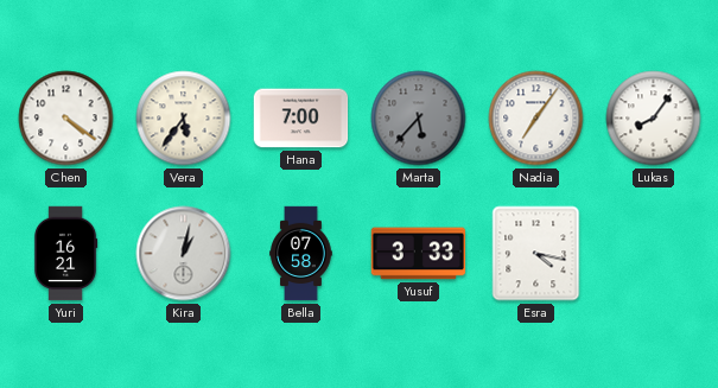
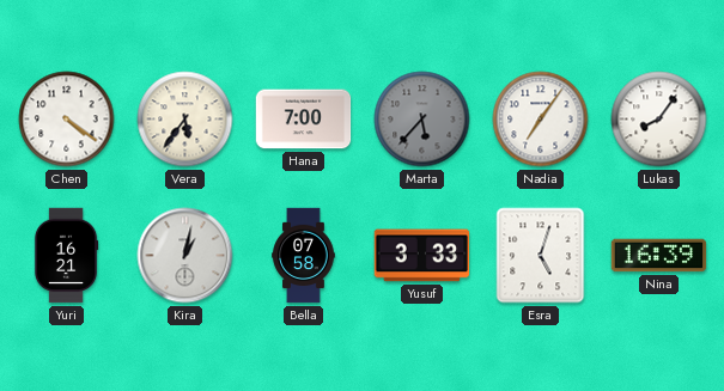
Esra: 4:17 -> 5:03 (541, 256)
Nina: none -> 16:39 (659, 256)
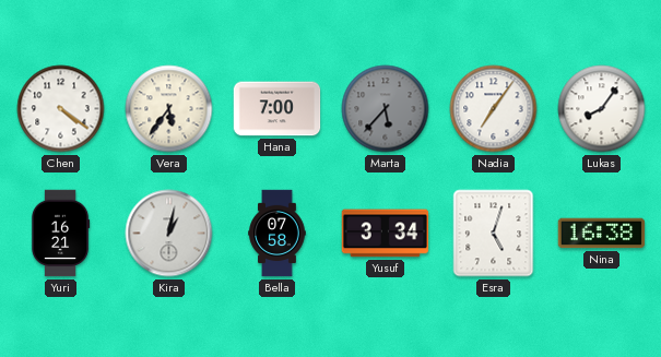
Yusuf: 3:33 -> 3:34 (386, 234)
Nina: 16:39 -> 16:38 (602, 234)
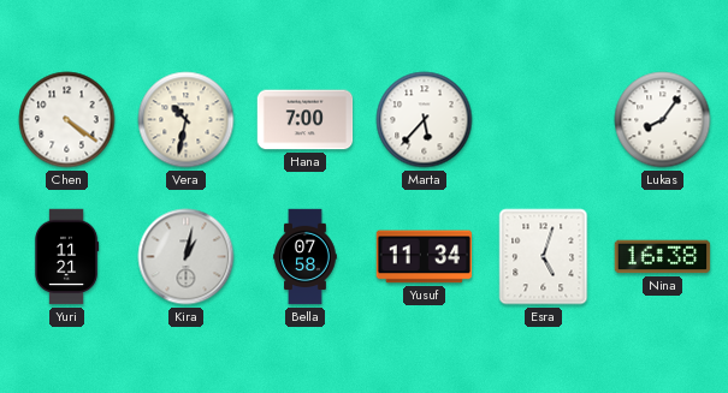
Vera: 5:36 -> 10:32 (187, 120)
Marta dial: grey -> white (425, 120)
Nadia: 7:06 -> none (494, 109)
Yuri: 16:21 -> 11:21 (66, 257)
Yusuf: 3:34 -> 11:34 (425, 257)
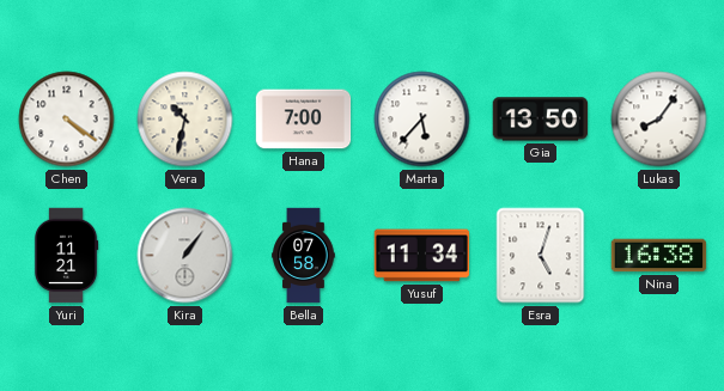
Gia: none -> 13:50 (541, 120)
Kira: 1:02 -> 1:06 (185, 256)
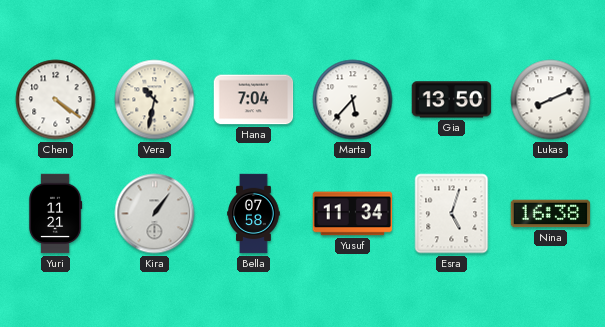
Hana: 7:00 -> 7:04 (254, 100)
Lukas: 8:06 -> 8:11 (551, 100)
